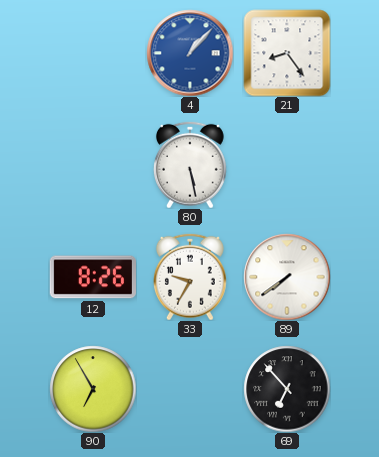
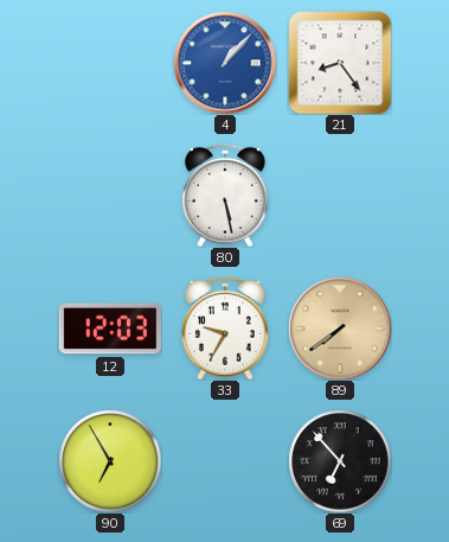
12: 8:26 -> 12:03 (110, 329)
89 dial: white -> champagne (340, 329)
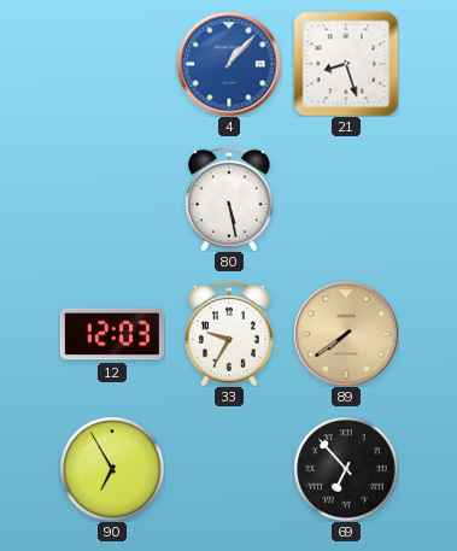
21: 8:24 -> 8:27 (346, 64)
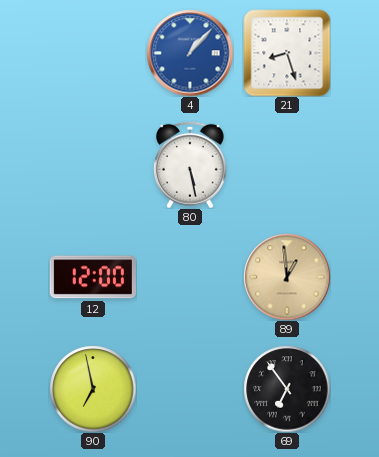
12: 12:03 -> 12:00 (93, 277)
33: 9:35 -> none (229, 334)
89: 7:39 -> 12:59 (287, 277)
90: 6:55 -> 6:58 (93, 389)
69: 6:53 -> 6:54 (287, 389)
